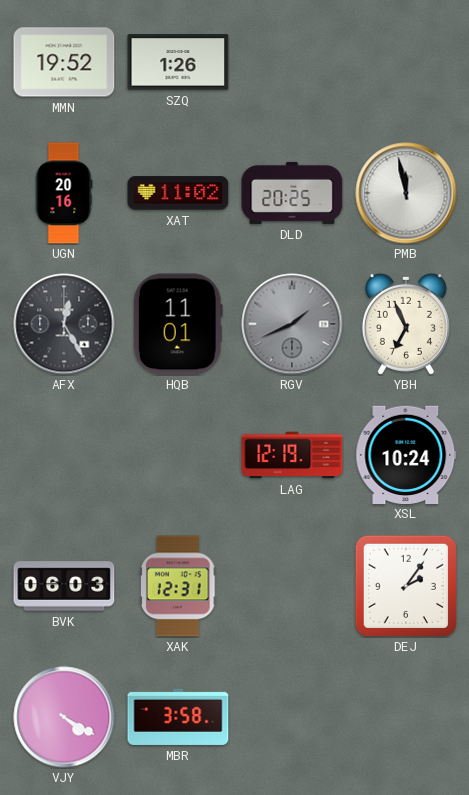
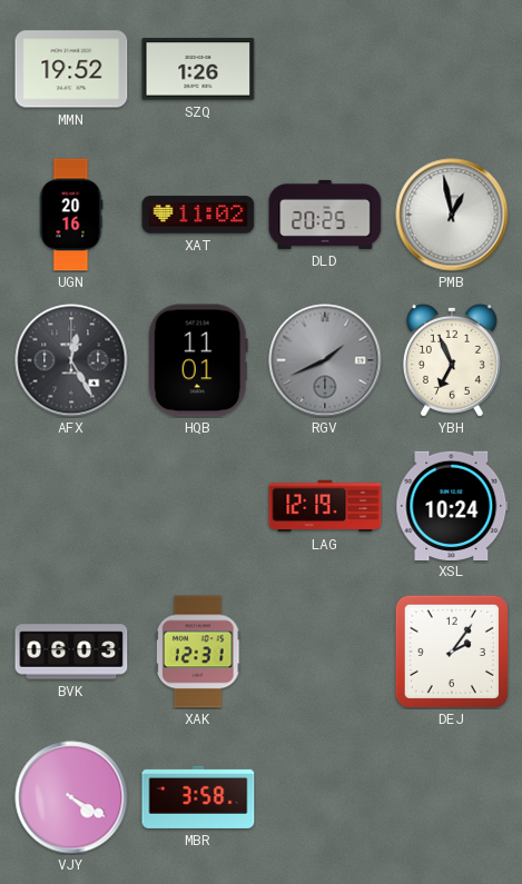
PMB: 11:58 -> 12:58 (452, 215)
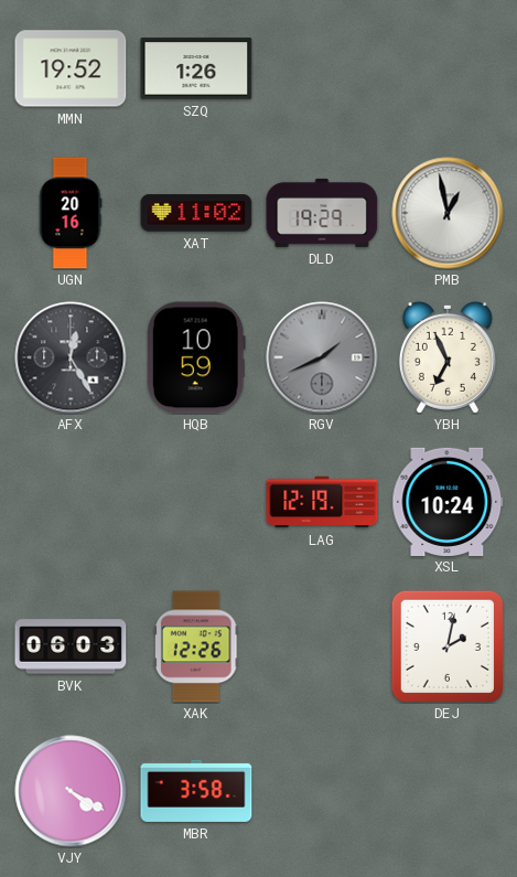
DLD: 20:25 -> 19:29 (322, 213)
HQB: 11:01 -> 10:59 (196, 357)
XAK: 12:31 -> 12:26 (197, 646)
DEJ: 2:06 -> 2:02 (448, 646)
